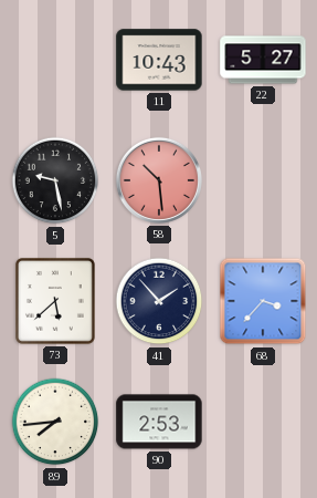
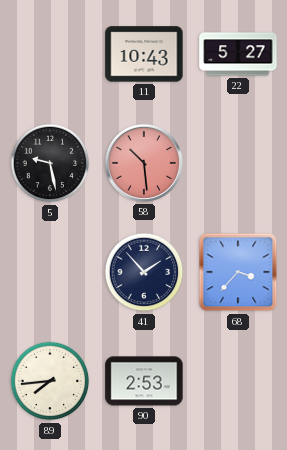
73: 5:38 -> none (55, 301)
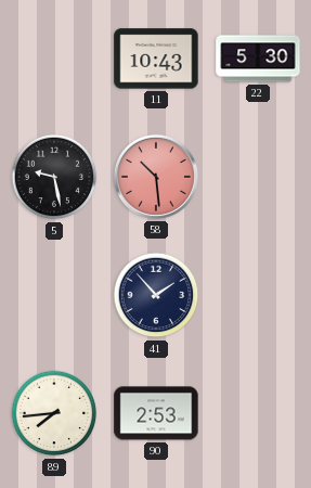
22: 5:27 -> 5:30 (258, 59)
68: 3:37 -> none (238, 272)
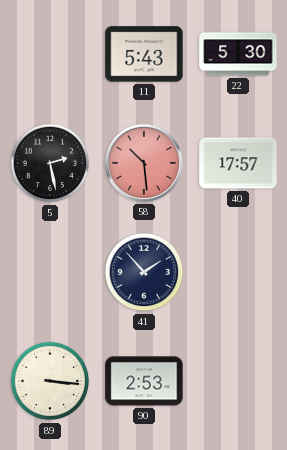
11: 10:43 -> 5:43 (144, 54)
5: 9:28 -> 2:28 (50, 163)
40: none -> 17:57 (238, 163)
89: 7:44 -> 3:16 (50, 381)
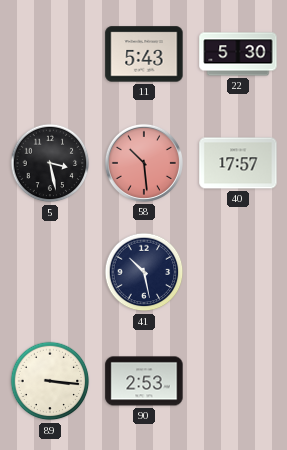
5: 2:28 -> 3:28 (50, 163)
41: 1:53 -> 10:28 (144, 272)
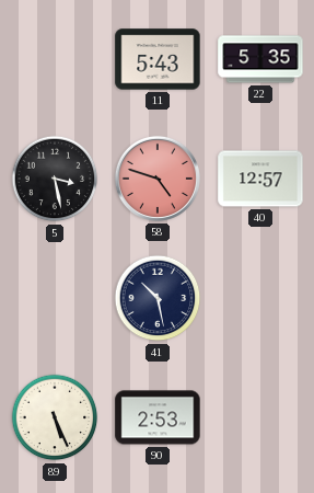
22: 5:30 -> 5:35 (260, 59)
58: 10:29 -> 4:48 (158, 179)
40: 17:57 -> 12:57 (260, 179)
89: 3:16 -> 5:26 (55, 417)
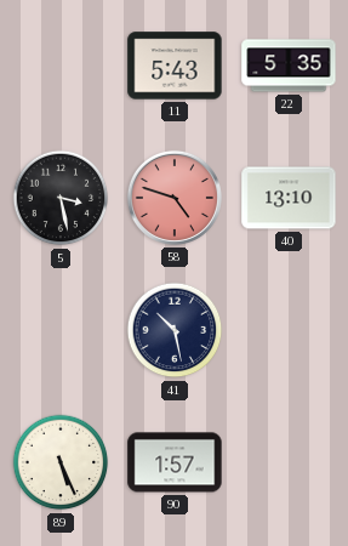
40: 12:57 -> 13:10 (289, 198)
90: 2:53 -> 1:57 (175, 462)
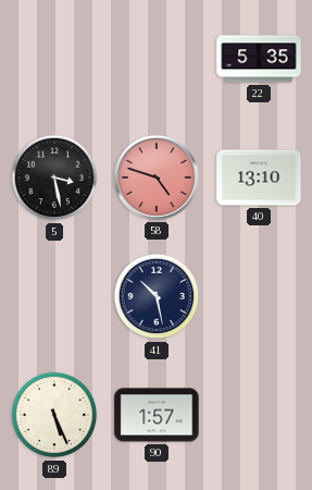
11: 5:43 -> none (175, 66)
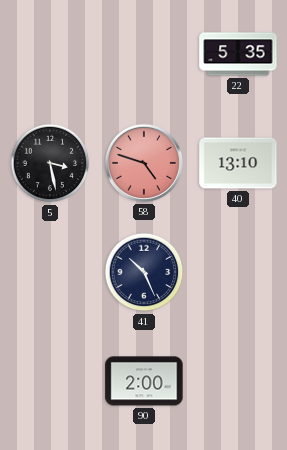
41: 10:28 -> 10:26 (144, 272)
89: 5:26 -> none (54, 415)
90: 1:57 -> 2:00 (144, 381)
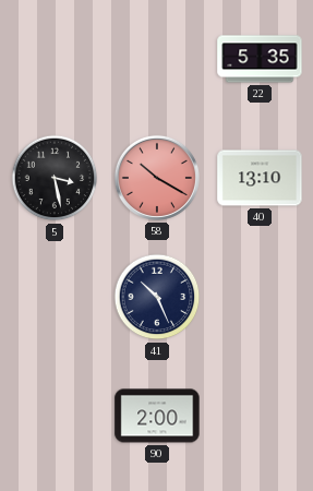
58: 4:48 -> 10:20 (157, 178)
